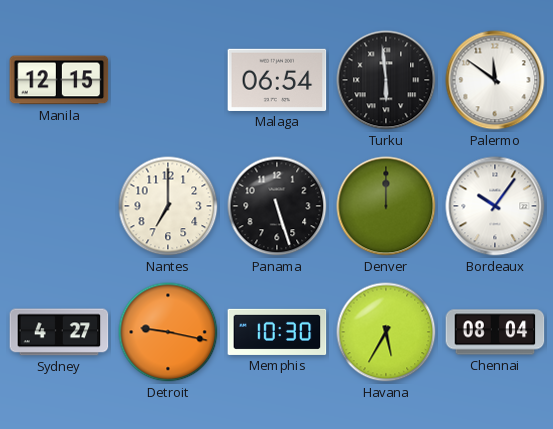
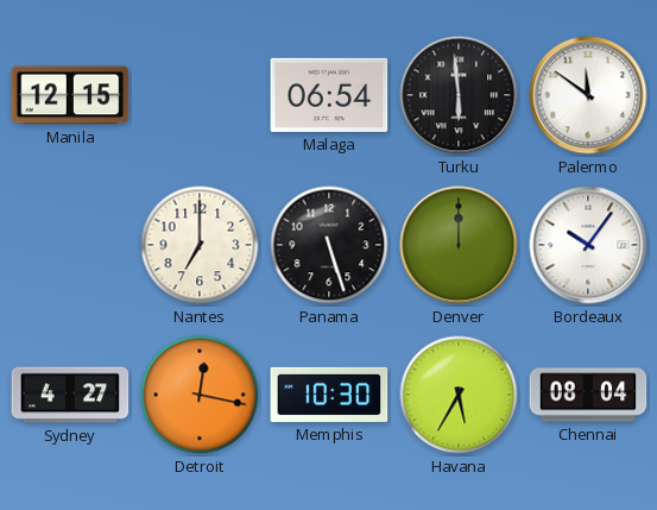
Detroit: 9:17 -> 12:17 (200, 395)
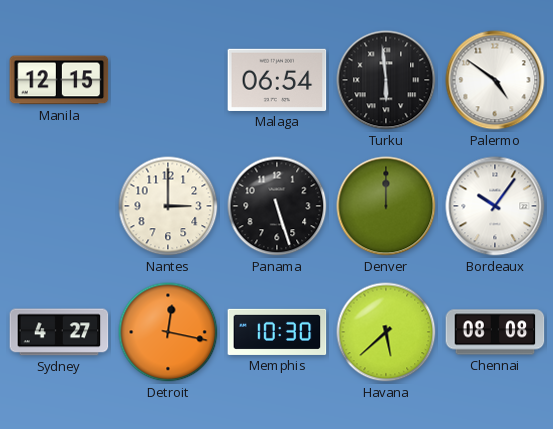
Palermo: 11:51 -> 4:51 (495, 80)
Nantes: 7:00 -> 3:00 (168, 206)
Havana: 5:35 -> 5:38 (386, 332)
Chennai: 08:04 -> 08:08 (495, 332)
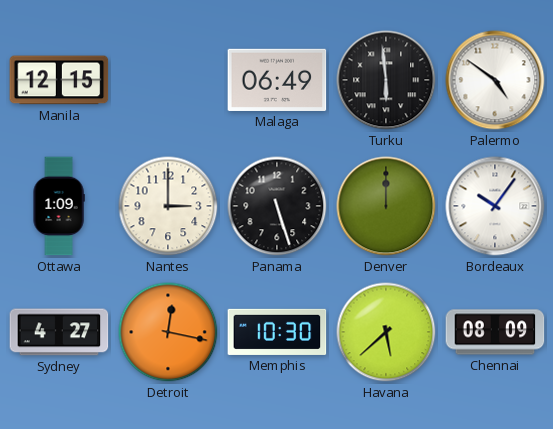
Malaga: 06:54 -> 06:49 (277, 80)
Ottawa: none -> 1:09 (59, 206)
Chennai: 08:08 -> 08:09 (495, 332)
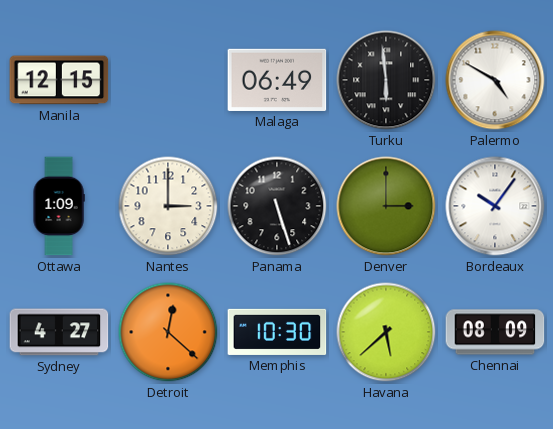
Palermo: 4:51 -> 4:50 (495, 80)
Denver: 12:00 -> 3:00 (386, 206)
Detroit: 12:17 -> 12:22 (168, 332)
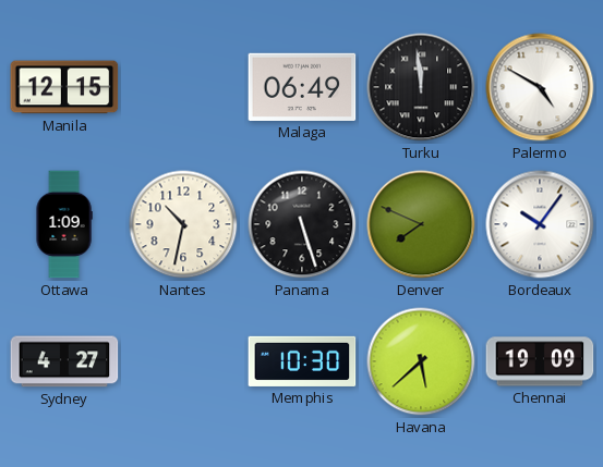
Turku: 5:59 -> 11:59 (421, 87)
Nantes: 3:00 -> 10:32 (183, 224)
Denver: 3:00 -> 7:49 (421, 224)
Detroit: 12:22 -> none (168, 332)
Chennai: 08:09 -> 19:09 (540, 361)
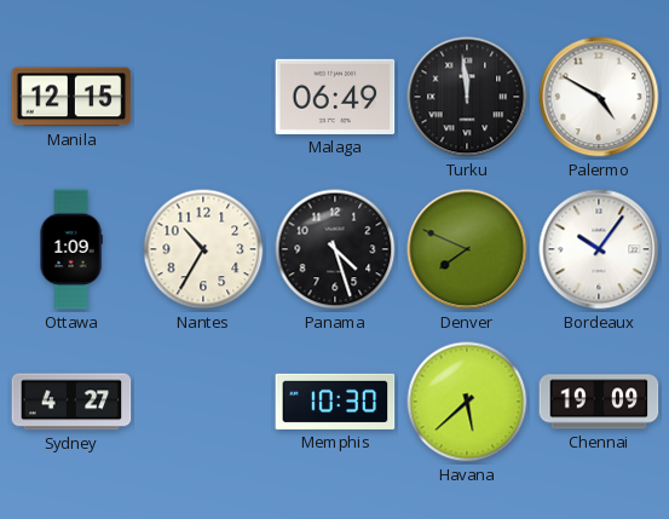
Nantes: 10:32 -> 10:35 (203, 249)
Panama: 5:27 -> 4:27 (335, 249)
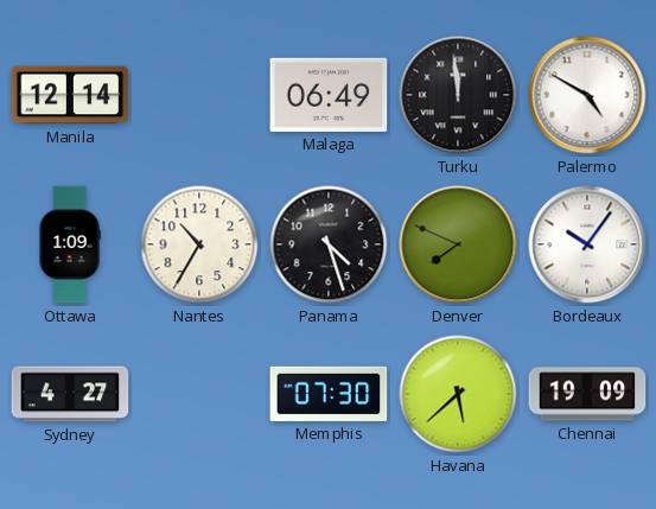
Manila: 12:15 -> 12:14 (70, 95)
Memphis: 10:30 -> 07:30 (329, 394)
